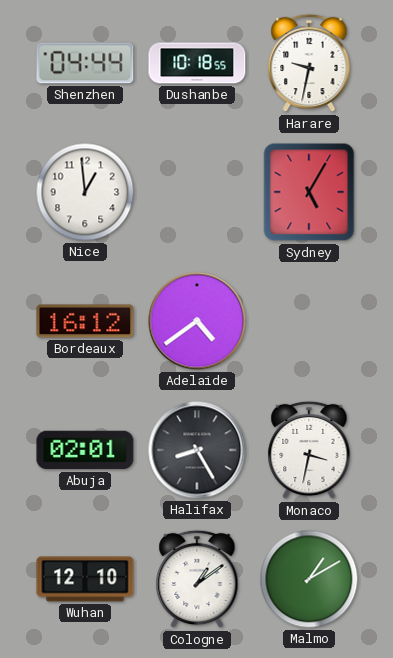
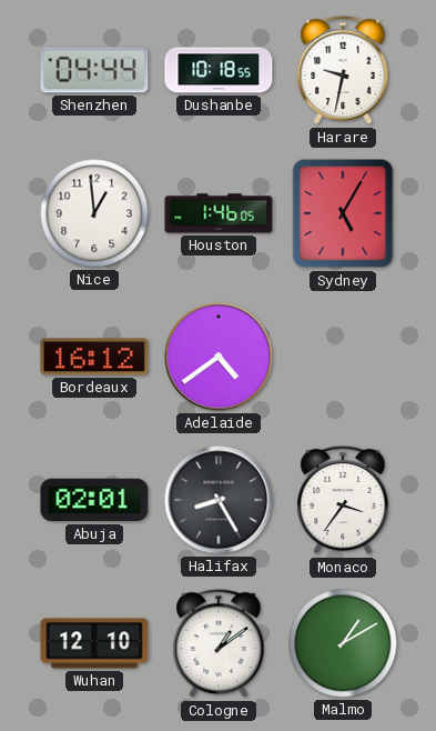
Houston: none -> 1:46 (219, 213)
Monaco: 3:32 -> 3:36 (343, 500)
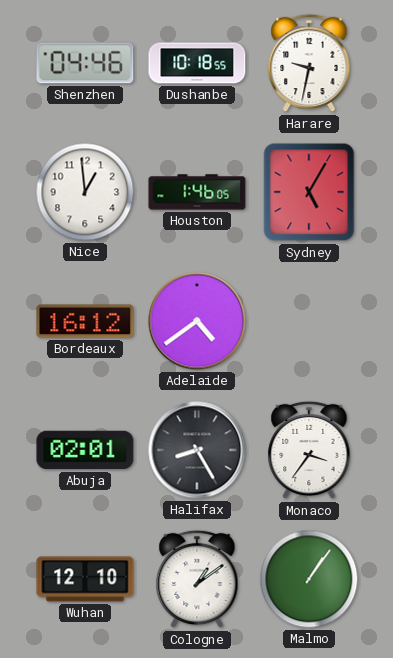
Shenzhen: 04:44 -> 04:46 (85, 63)
Malmo: 1:10 -> 1:06 (309, 579)
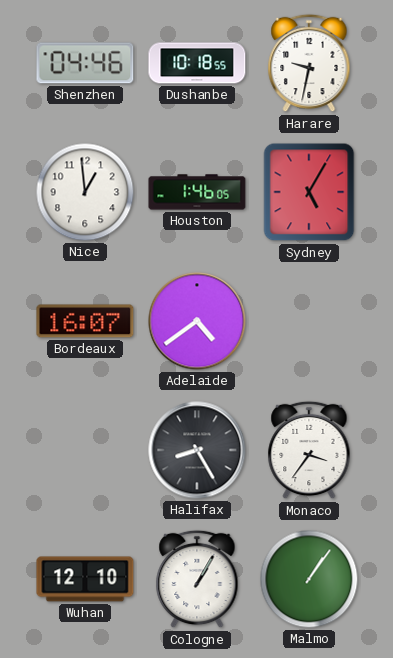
Bordeaux: 16:12 -> 16:07 (85, 321)
Abuja: 02:01 -> none (85, 450)
Cologne: 1:09 -> 1:05 (197, 579)
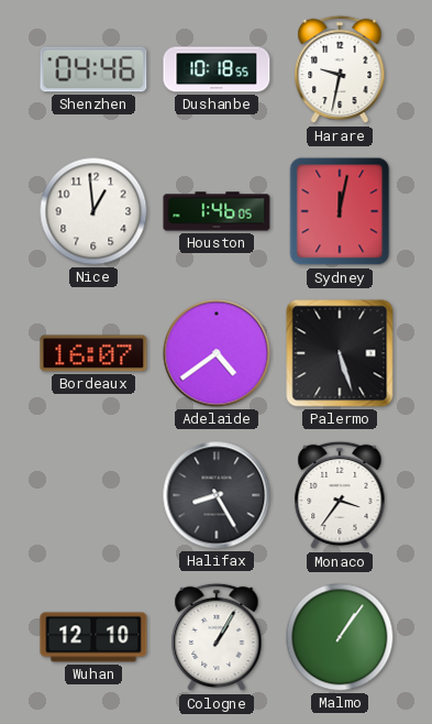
Sydney: 5:05 -> 12:02 (340, 211)
Palermo: none -> 5:27 (340, 353)
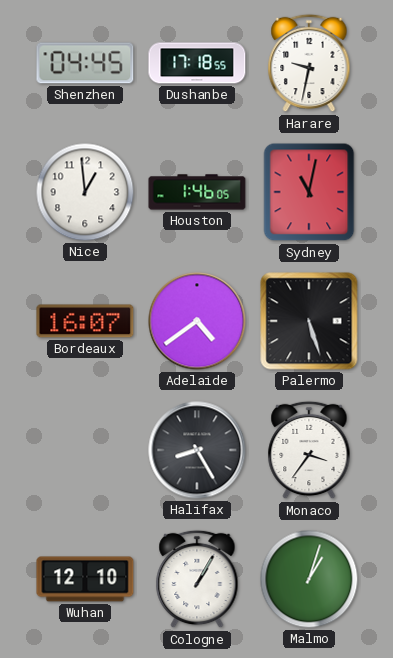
Shenzhen: 04:46 -> 04:45 (85, 63)
Dushanbe: 10:18 -> 17:18 (197, 63)
Sydney: 12:02 -> 11:02 (309, 192)
Malmo: 1:06 -> 1:03 (309, 579)
